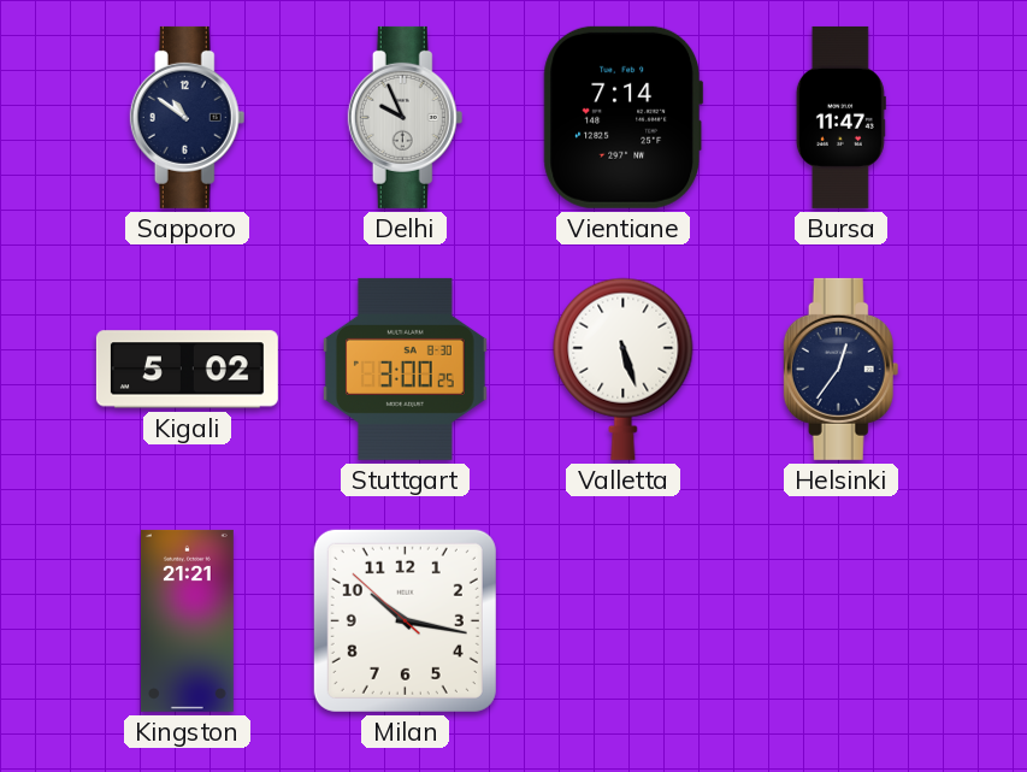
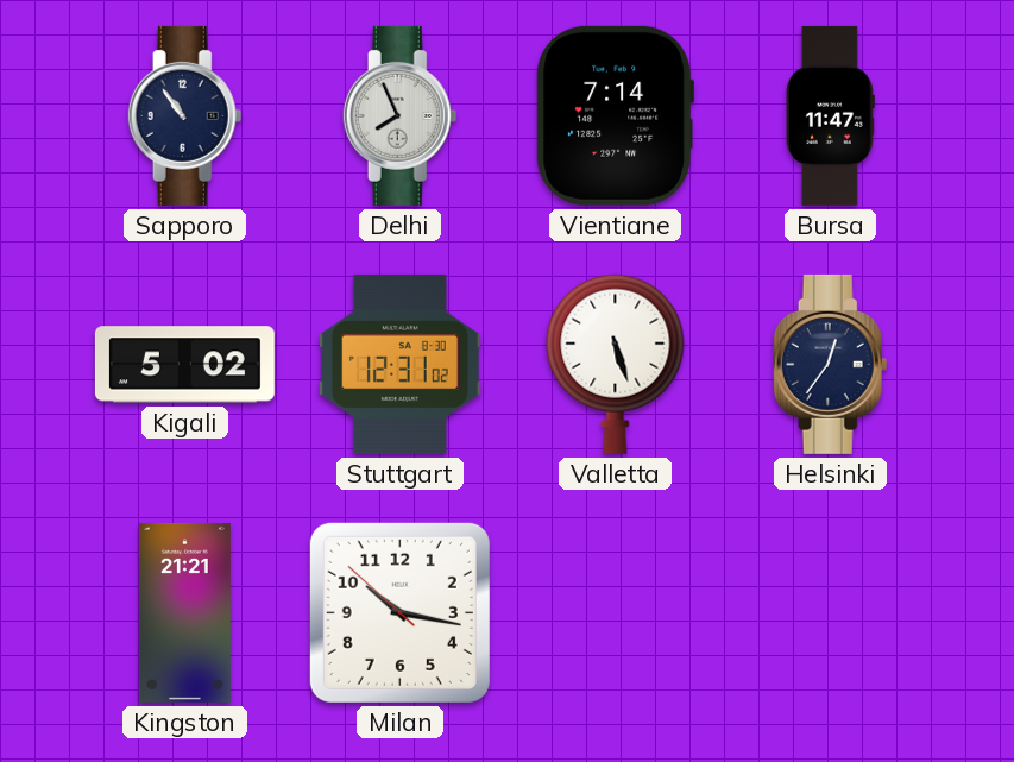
Sapporo: 10:51 -> 10:54 (185, 115)
Delhi: 9:56 -> 7:56 (401, 115)
Stuttgart: 3:00 -> 12:31 (399, 364)
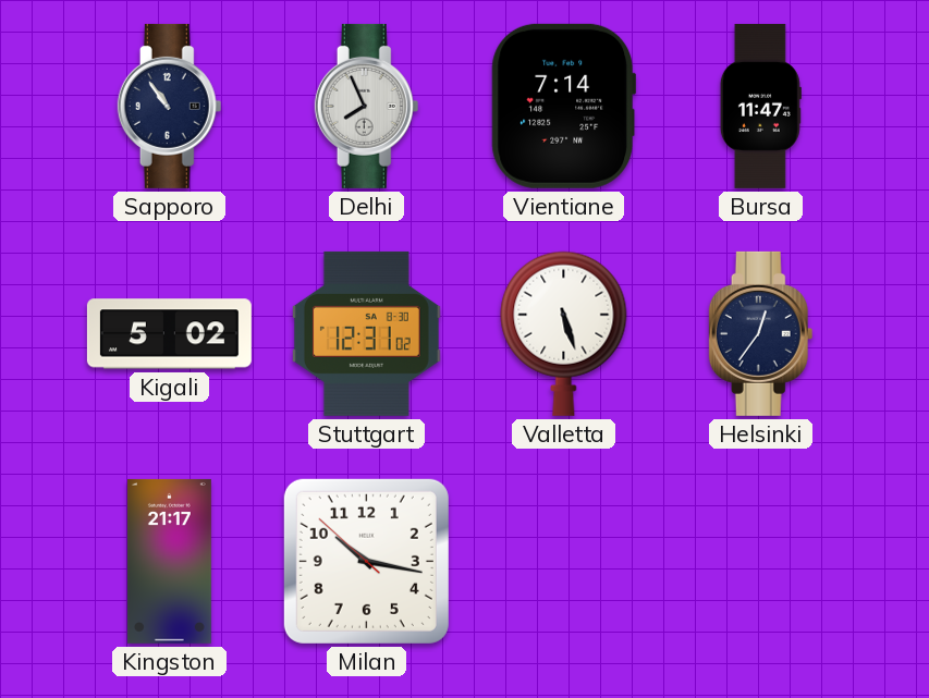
Kingston: 21:21 -> 21:17 (169, 561)
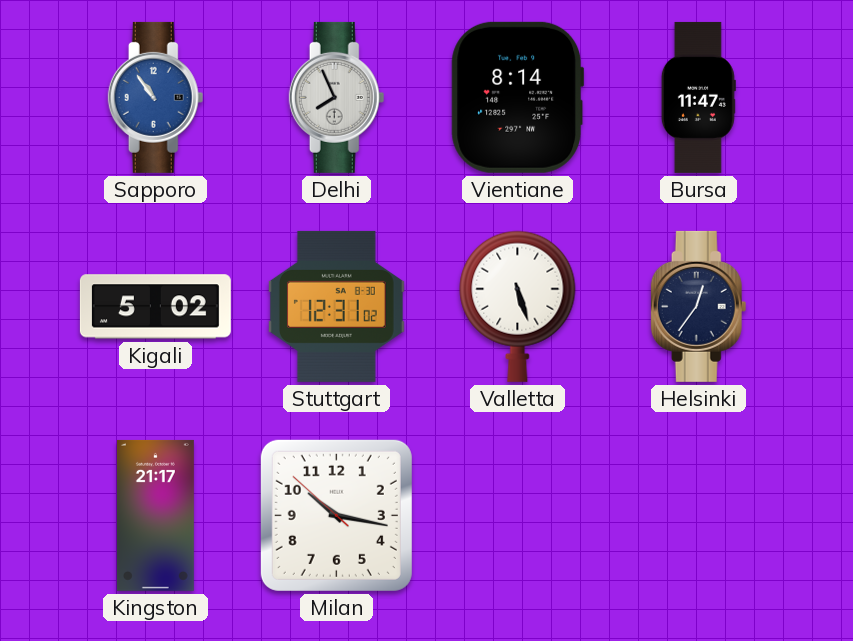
Sapporo dial: navy -> blue (156, 97)
Vientiane: 7:14 -> 8:14 (518, 97)
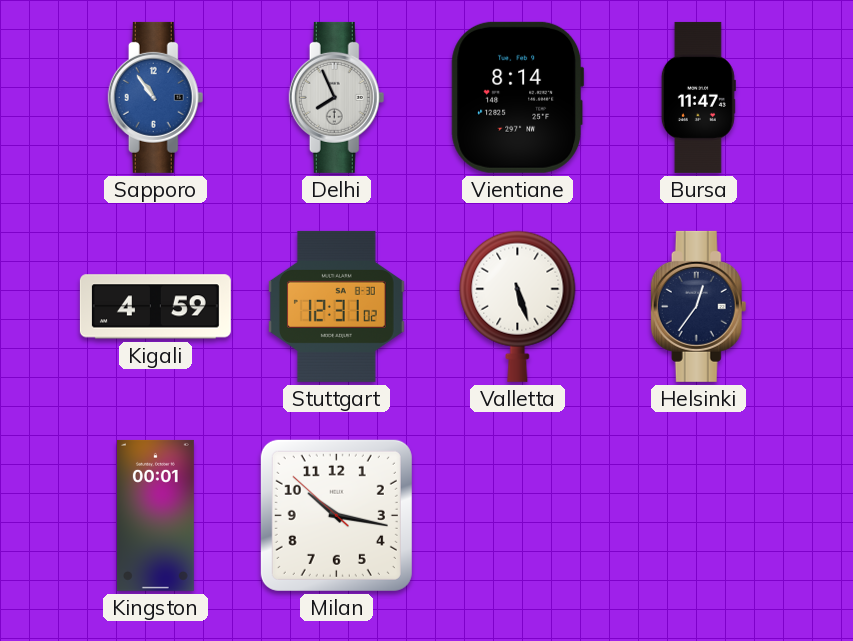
Kigali: 5:02 -> 4:59 (155, 307)
Kingston: 21:17 -> 00:01 (155, 515)
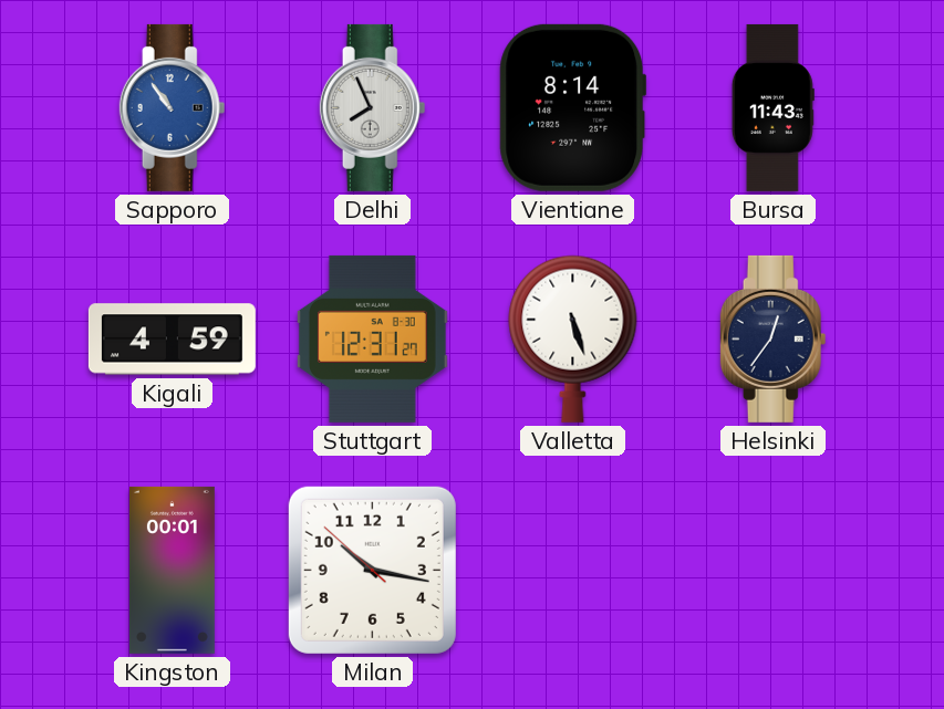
Bursa: 11:47 -> 11:43 (772, 107)
Stuttgart: 12:31:02 -> 12:31:27 (372, 338)
